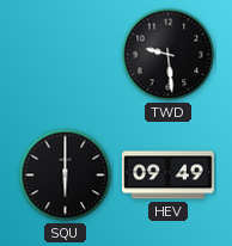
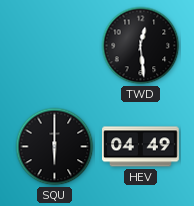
TWD: 9:29 -> 12:29 (141, 46)
HEV: 09:49 -> 04:49 (141, 147)
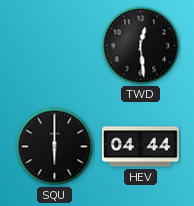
HEV: 04:49 -> 04:44 (141, 147)
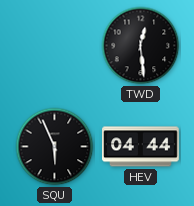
SQU: 6:00 -> 5:56 (55, 147)
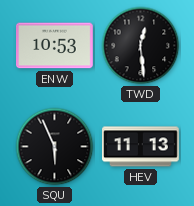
ENW: none -> 10:53 (55, 46)
HEV: 04:44 -> 11:13 (141, 147)
